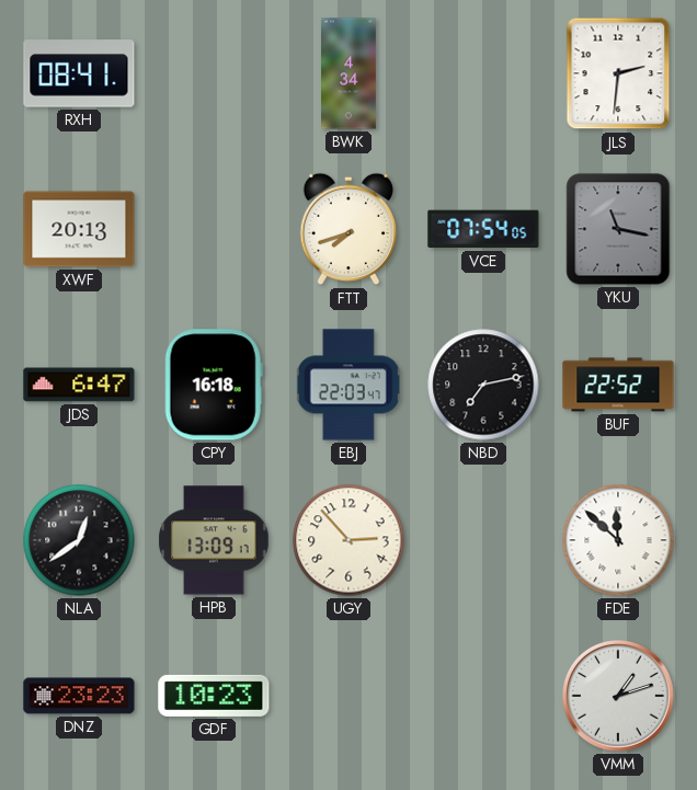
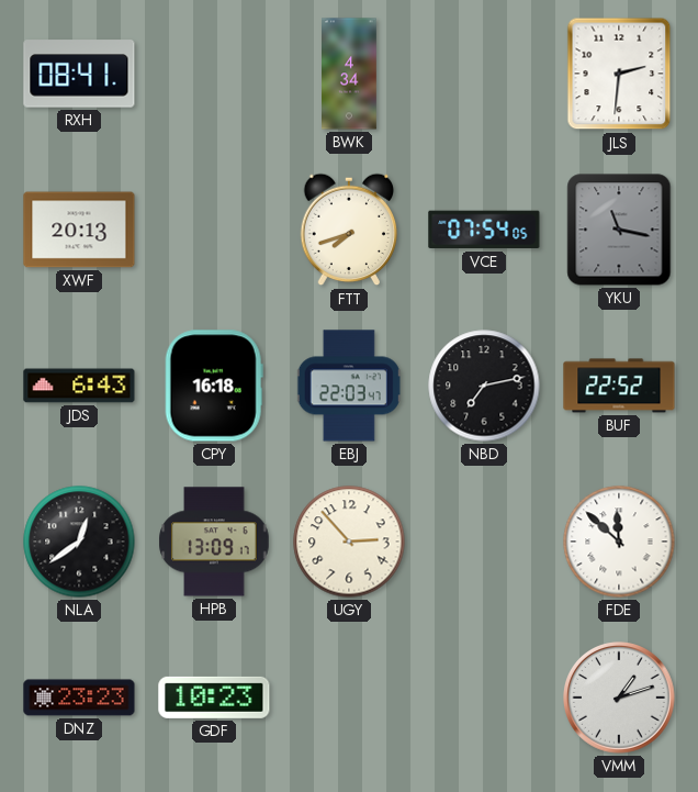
JDS: 6:47 -> 6:43 (79, 386)
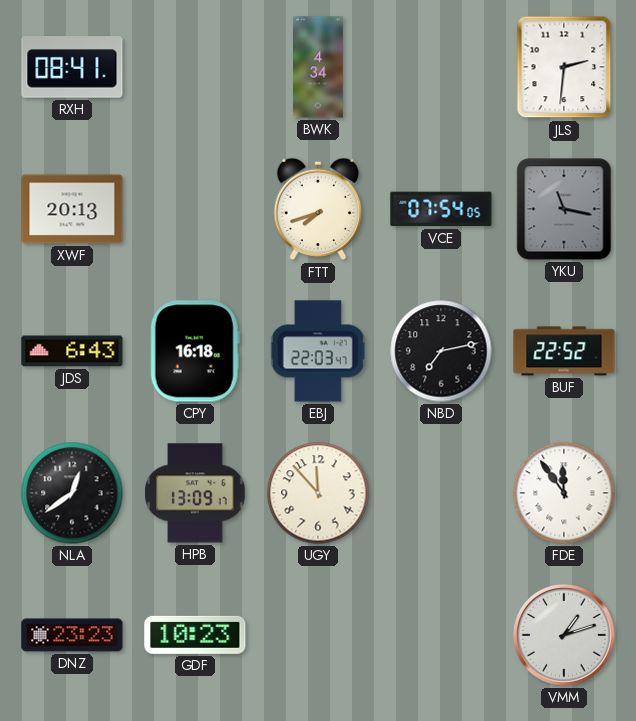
UGY: 2:53 -> 11:53 (318, 493)
FDE: 11:52 -> 11:54 (564, 493)
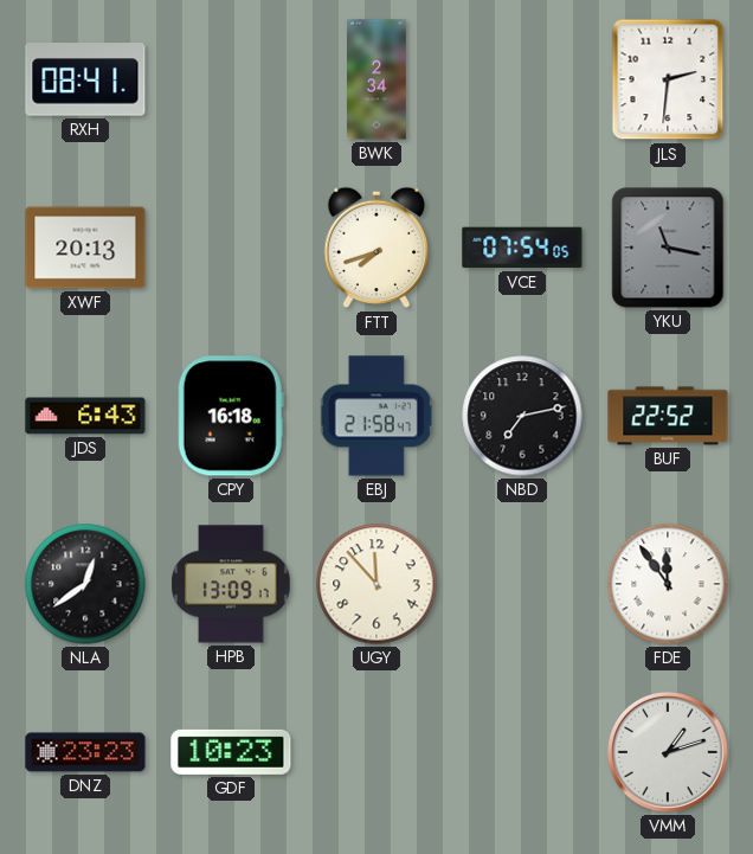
BWK: 4:34 -> 2:34 (378, 79)
EBJ: 22:03 -> 21:58 (376, 416)
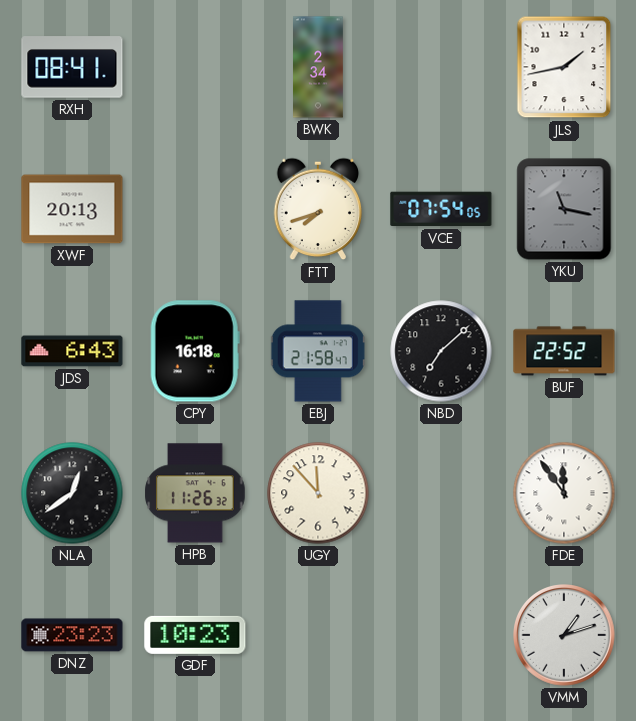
JLS: 2:31 -> 1:43 (564, 67)
NBD: 7:13 -> 7:08 (441, 351)
HPB: 13:09 -> 11:26 (195, 493)
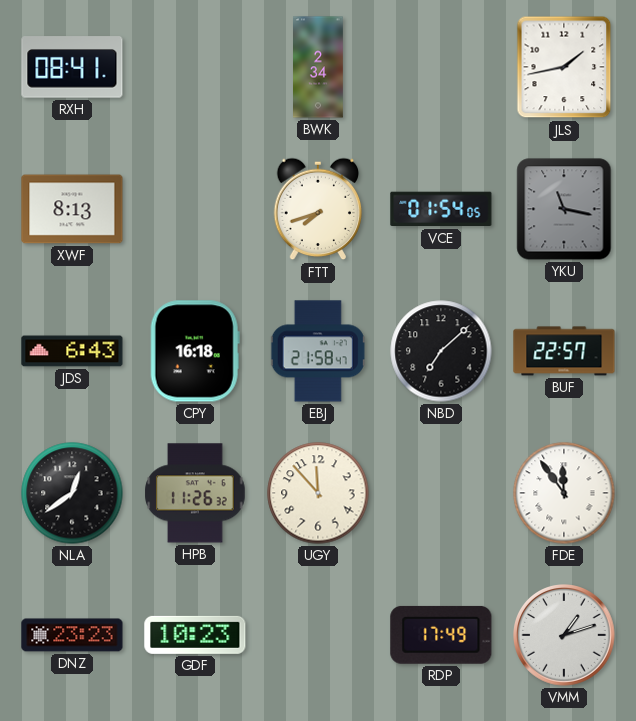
XWF: 20:13 -> 8:13 (72, 209)
VCE: 07:54 -> 01:54 (441, 209)
BUF: 22:52 -> 22:57 (564, 351)
RDP: none -> 17:49 (441, 635)
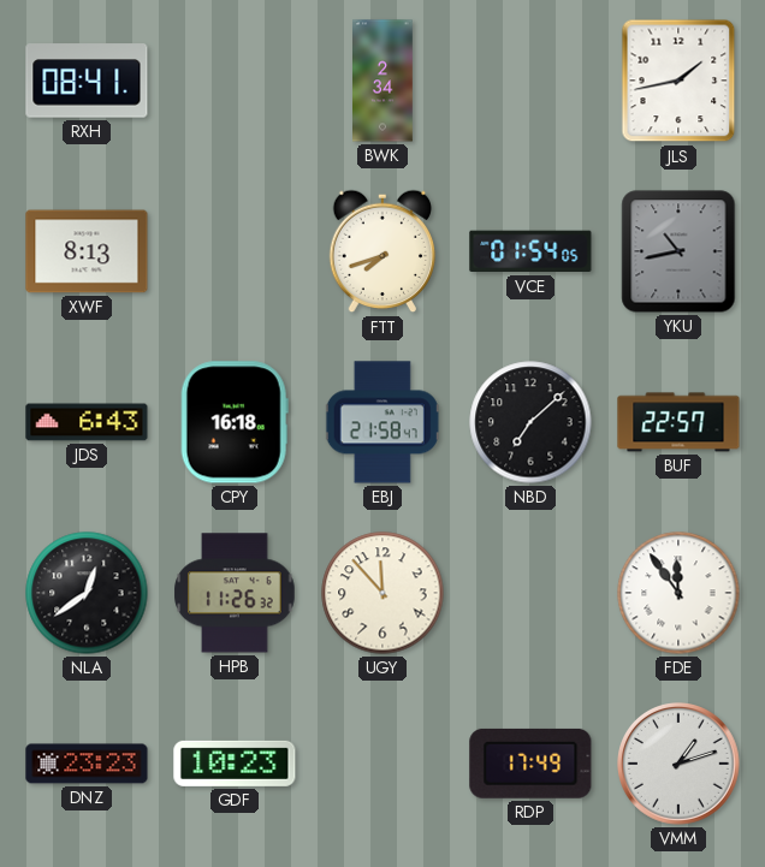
YKU: 11:17 -> 10:43 (678, 251)
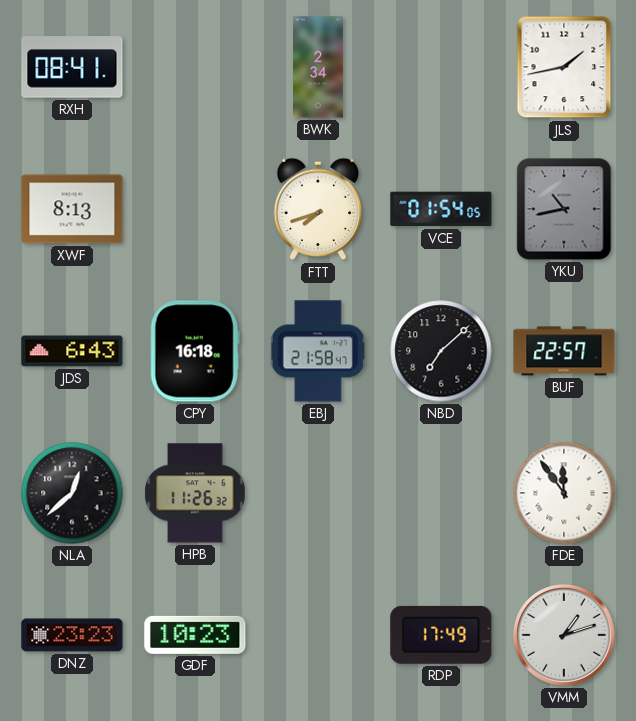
NLA: 12:39 -> 12:38 (72, 493)
UGY: 11:53 -> none (382, 593)
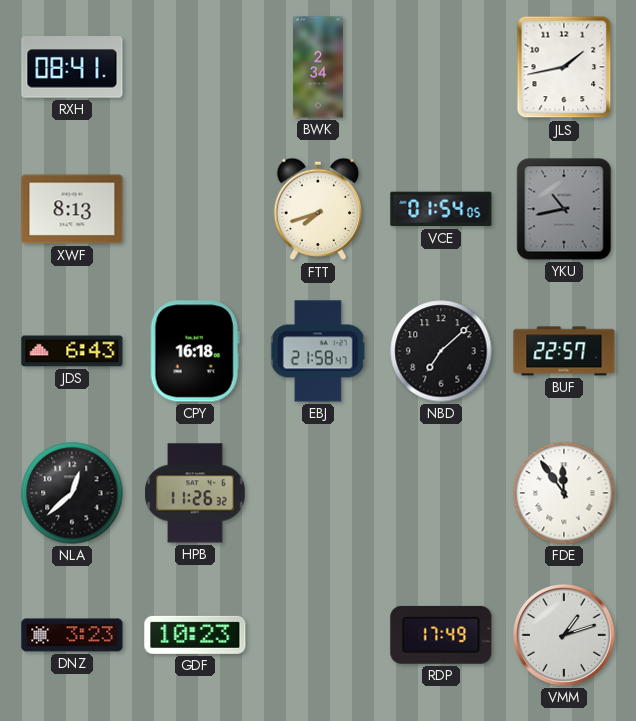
DNZ: 23:23 -> 3:23 (72, 635)
